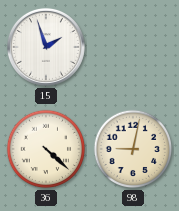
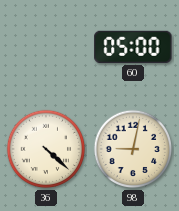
15: 1:57 -> none (46, 47)
60: none -> 05:00 (133, 47)
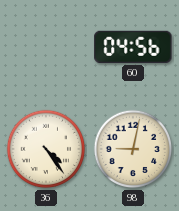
60: 05:00 -> 04:56 (133, 47)
36: 4:22 -> 4:24 (46, 149)
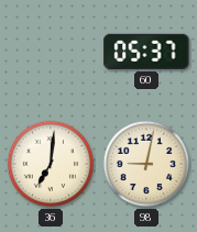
60: 04:56 -> 05:37 (146, 52)
36: 4:24 -> 7:01 (51, 164)
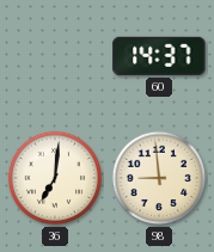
60: 05:37 -> 14:37 (159, 56)
98: 9:02 -> 8:59 (159, 178)
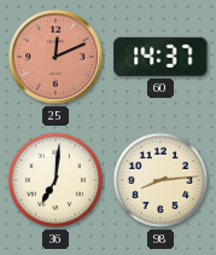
25: none -> 12:11 (56, 57)
98: 8:59 -> 8:14 (160, 180)
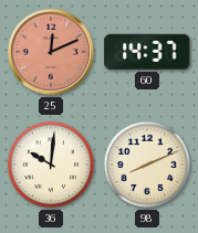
36: 7:01 -> 10:01 (51, 165)
98: 8:14 -> 8:11 (147, 165)
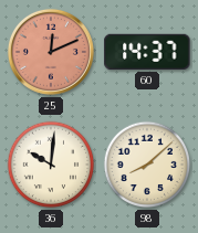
98: 8:11 -> 8:08 (147, 165)
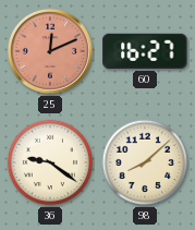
60: 14:37 -> 16:27 (145, 51)
36: 10:01 -> 9:21 (50, 162)
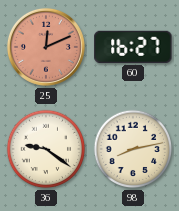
98: 8:08 -> 8:13 (133, 149)
